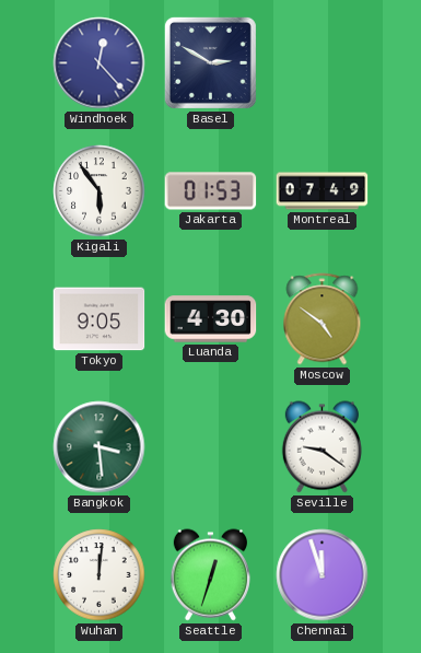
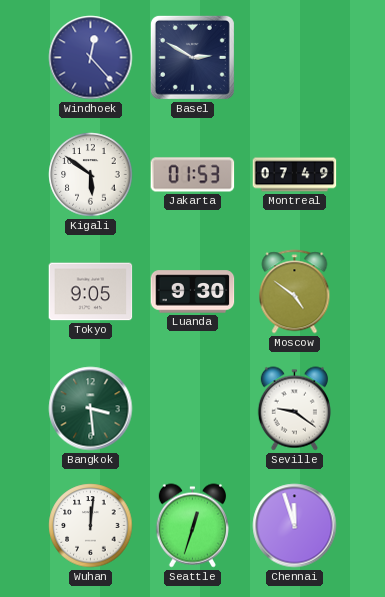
Kigali: 5:54 -> 5:51 (91, 175)
Luanda: 4:30 -> 9:30 (193, 292)
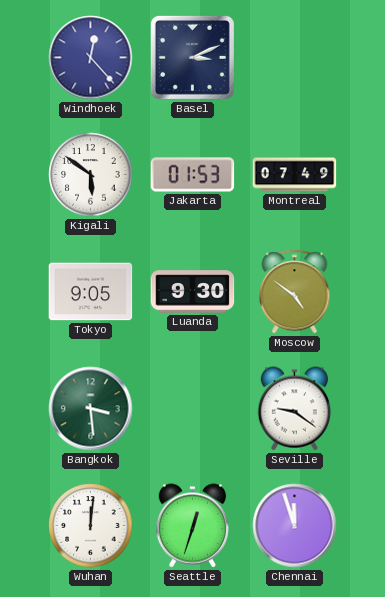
Basel: 2:50 -> 3:11 (192, 57)
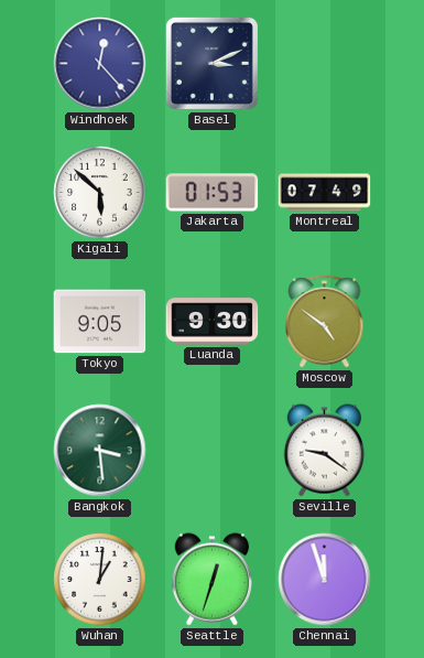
Kigali: 5:51 -> 5:52 (100, 193)
Wuhan: 12:01 -> 1:01 (100, 580)
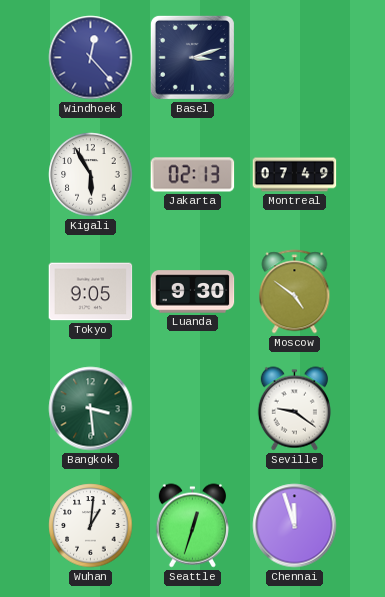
Basel: 3:11 -> 3:12 (192, 57)
Kigali: 5:52 -> 5:55 (91, 175)
Jakarta: 01:53 -> 02:13 (193, 175)
